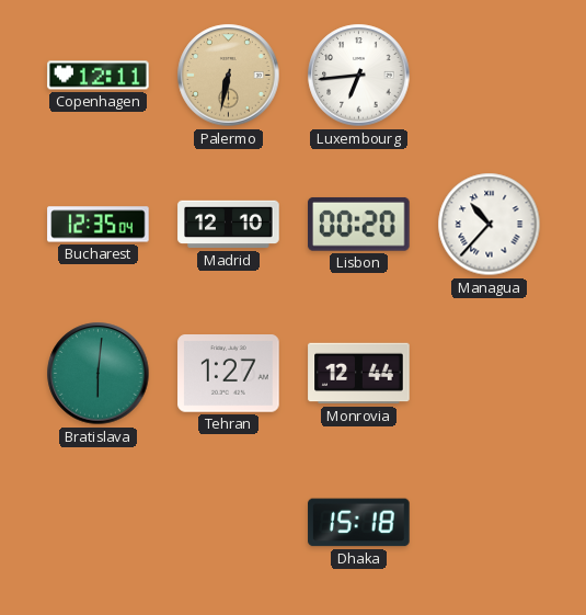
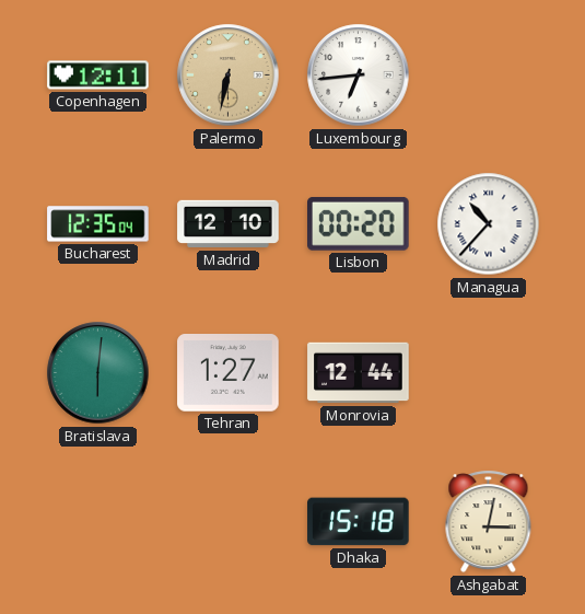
Ashgabat: none -> 3:02 (489, 522)
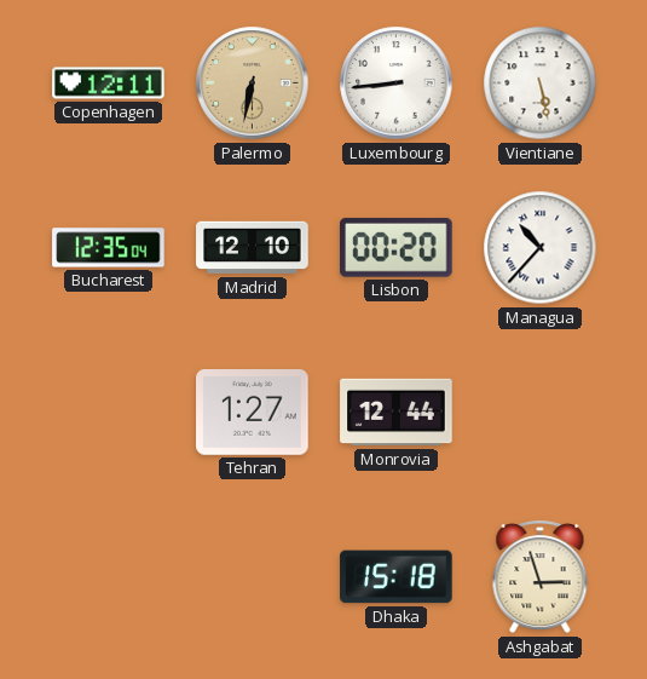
Luxembourg: 6:44 -> 8:44 (397, 84)
Vientiane: none -> 5:28 (541, 84)
Bratislava: 6:01 -> none (98, 373)
Ashgabat: 3:02 -> 2:57 (541, 577)
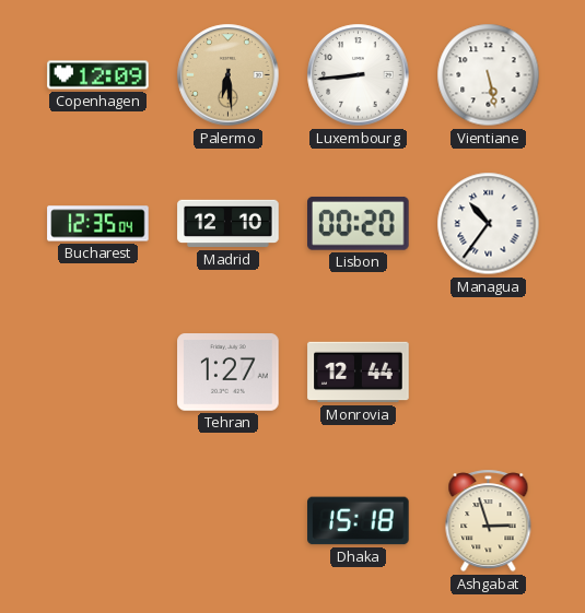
Copenhagen: 12:11 -> 12:09 (98, 75)
Palermo: 6:32 -> 6:29 (229, 75)
Managua: 10:37 -> 10:36 (489, 224)
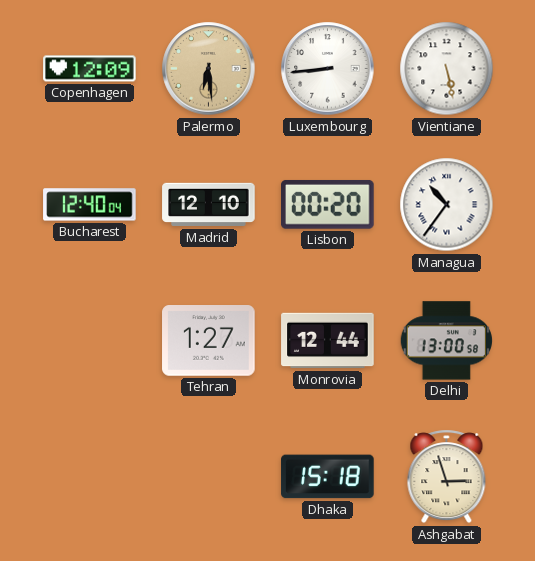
Bucharest: 12:35 -> 12:40 (90, 205)
Delhi: none -> 13:00 (446, 341)
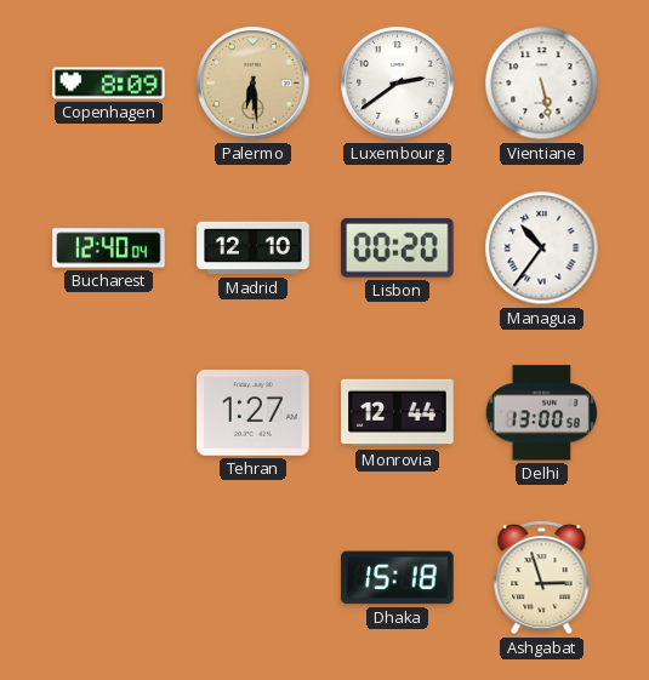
Copenhagen: 12:09 -> 8:09 (109, 84)
Luxembourg: 8:44 -> 2:39 (398, 84)
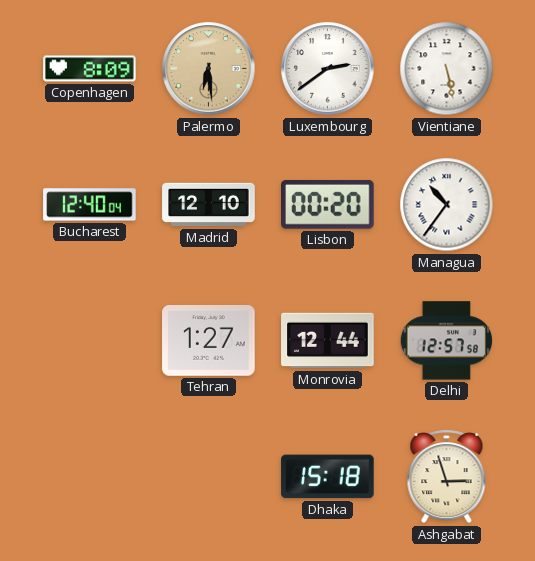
Delhi: 13:00 -> 12:57 (446, 341)
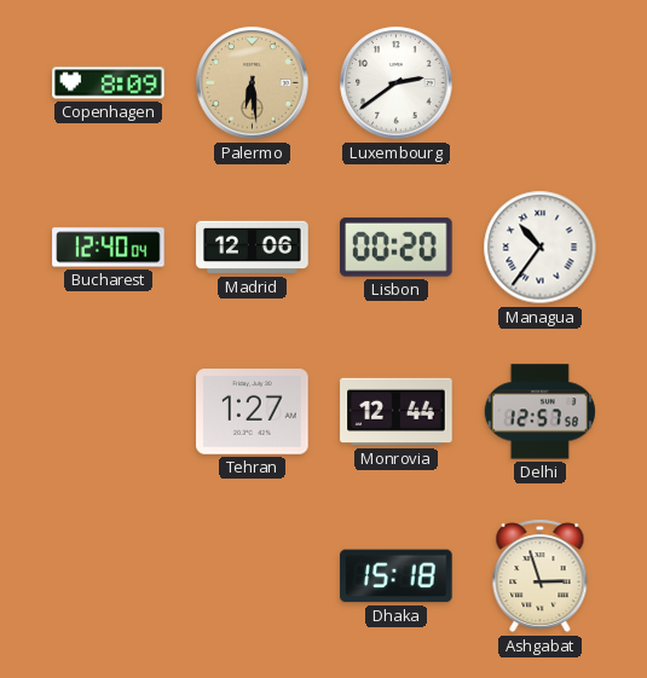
Vientiane: 5:28 -> none (447, 69)
Madrid: 12:10 -> 12:06 (253, 248)
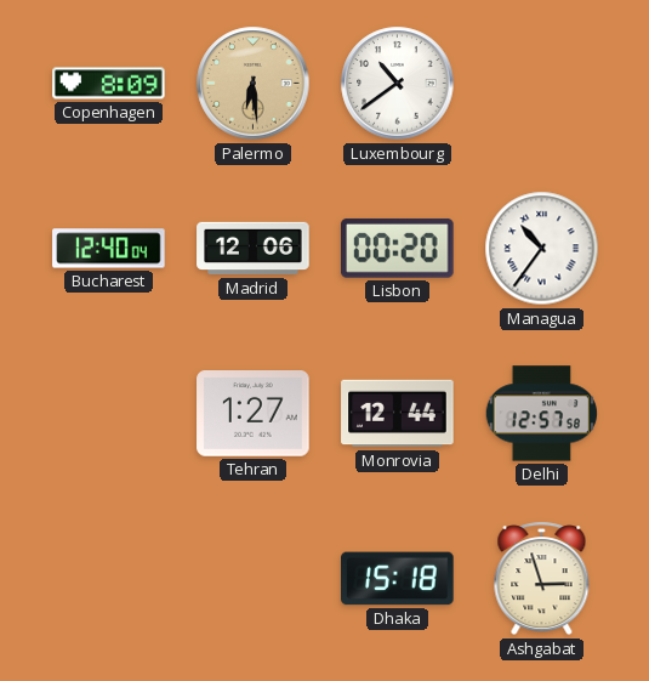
Luxembourg: 2:39 -> 10:39 (398, 84)
